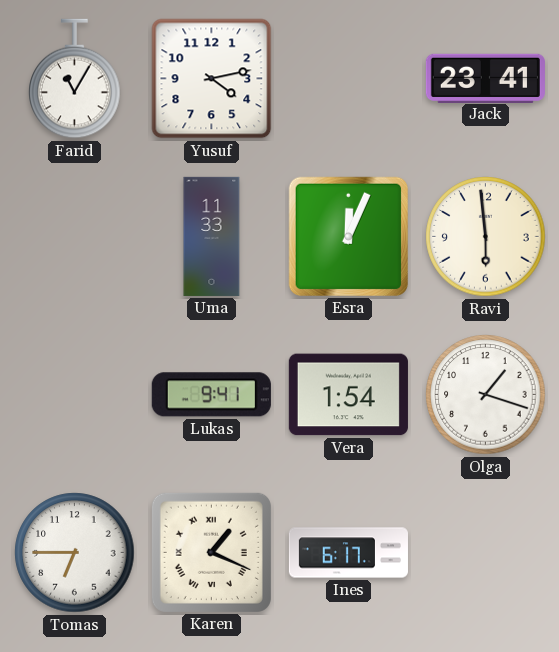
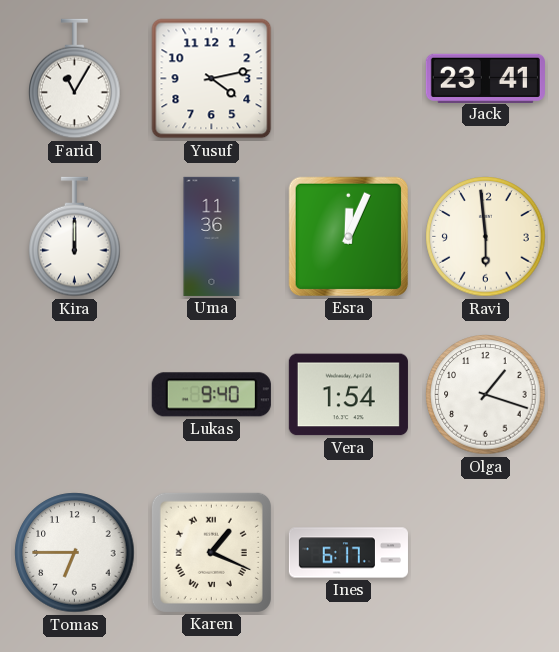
Kira: none -> 12:00 (75, 237)
Uma: 11:33 -> 11:36 (212, 236)
Lukas: 9:41 -> 9:40 (211, 395)
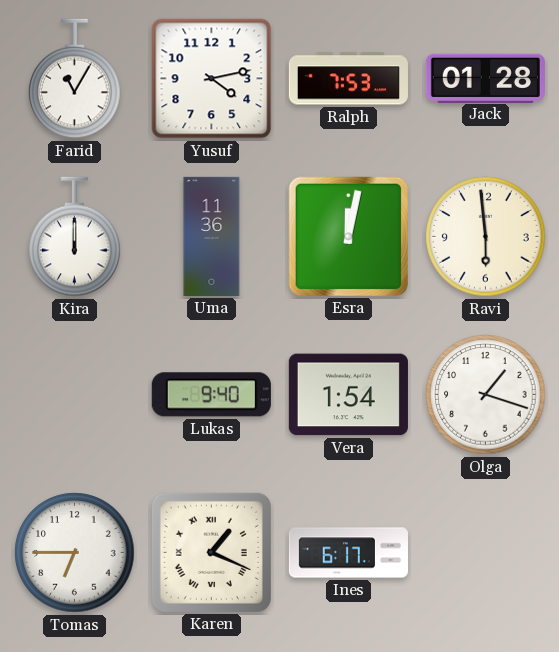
Ralph: none -> 7:53 (348, 79)
Jack: 23:41 -> 01:28 (485, 78)
Esra: 12:04 -> 12:02 (348, 236)
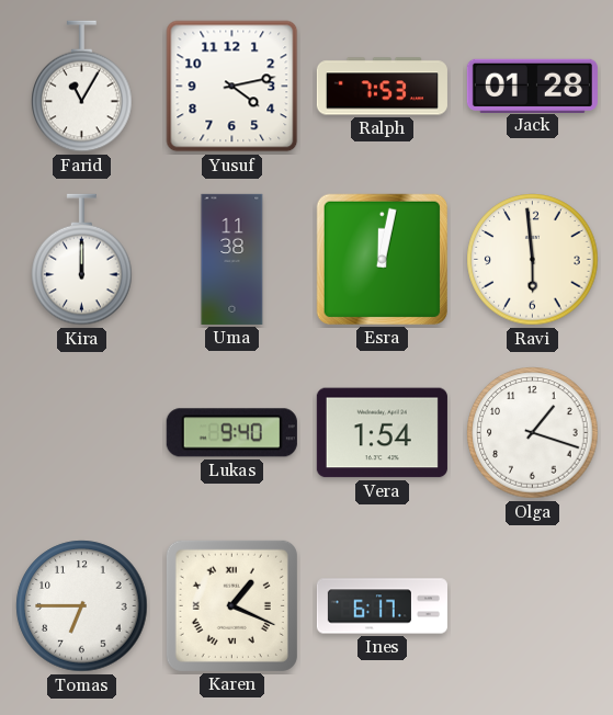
Uma: 11:36 -> 11:38 (232, 259)
